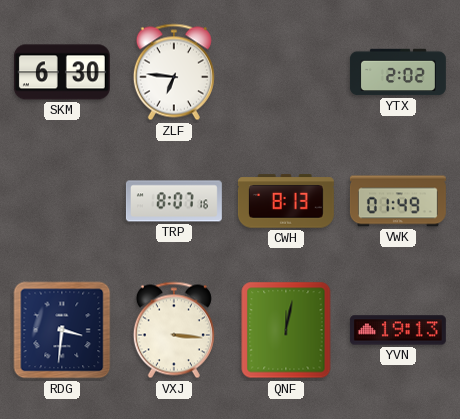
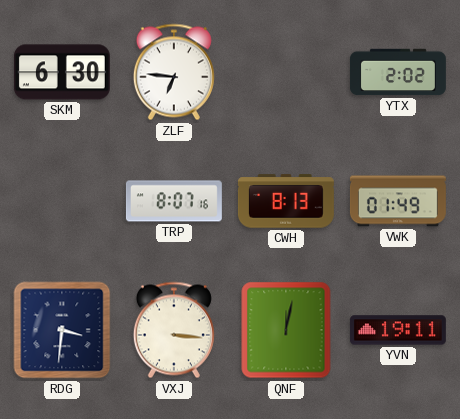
YVN: 19:13 -> 19:11 (398, 330)
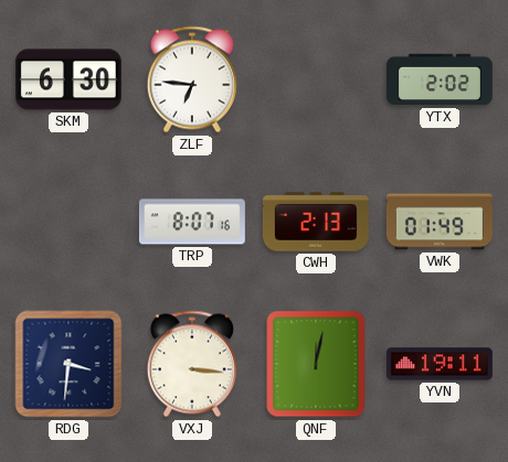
CWH: 8:13 -> 2:13 (316, 222)
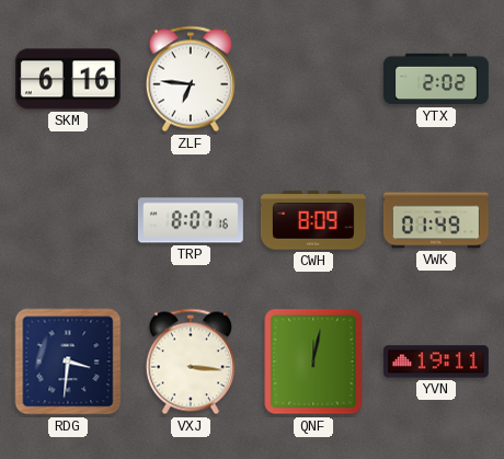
SKM: 6:30 -> 6:16 (68, 79)
CWH: 2:13 -> 8:09 (313, 220)
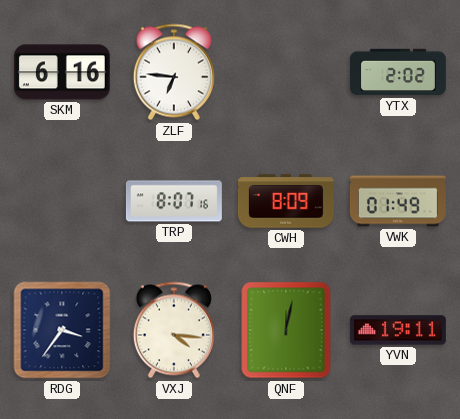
RDG: 3:31 -> 3:36 (62, 330)
VXJ: 3:16 -> 4:16 (174, 330)
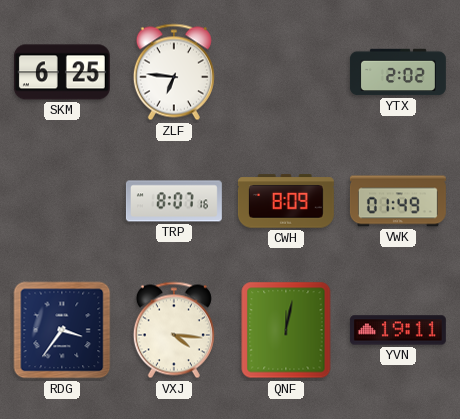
SKM: 6:16 -> 6:25 (62, 72)
